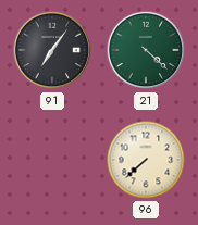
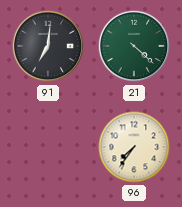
91: 7:06 -> 7:01 (48, 46)
96: 7:38 -> 7:36 (134, 147)
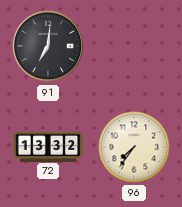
21: 4:22 -> none (134, 46)
72: none -> 13:32 (48, 146)
